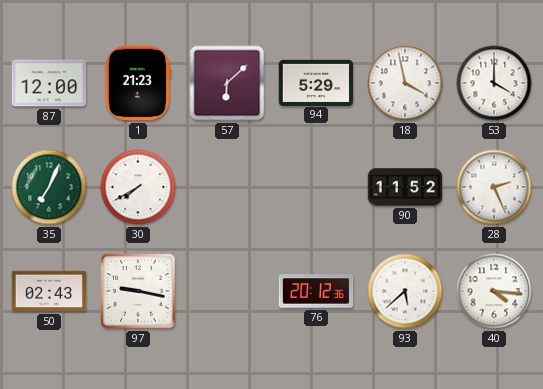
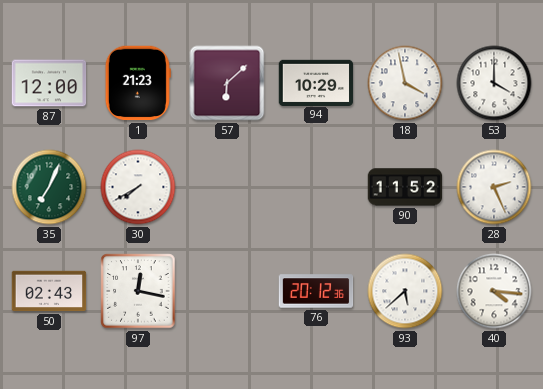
94: 5:29 -> 10:29 (316, 82)
97: 9:17 -> 12:17 (138, 291)
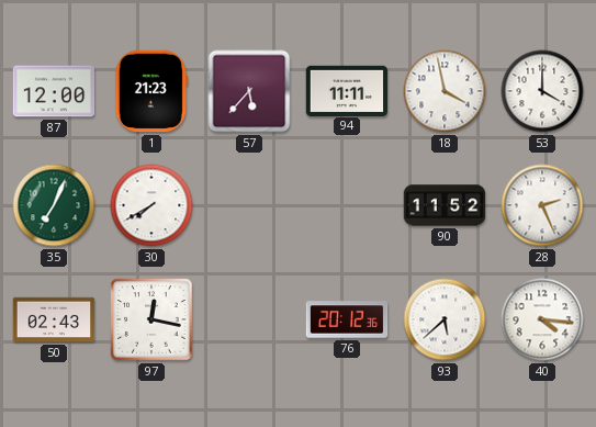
57: 6:08 -> 5:37 (249, 91)
94: 10:29 -> 11:11 (347, 90)
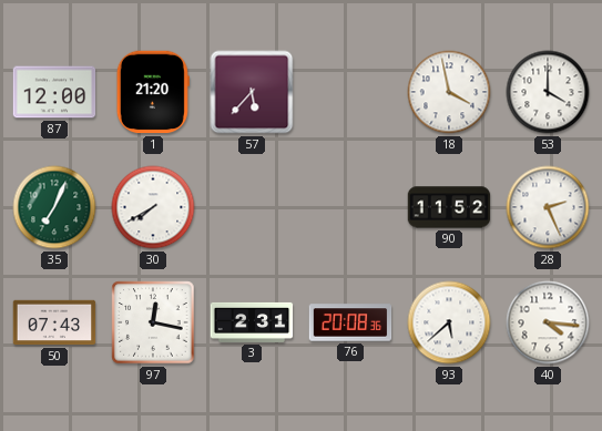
1: 21:23 -> 21:20 (153, 92)
94: 11:11 -> none (347, 90)
50: 02:43 -> 07:43 (54, 322)
3: none -> 2:31 (252, 322)
76: 20:12 -> 20:08 (350, 322)
